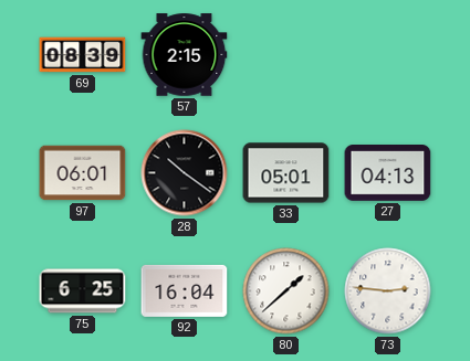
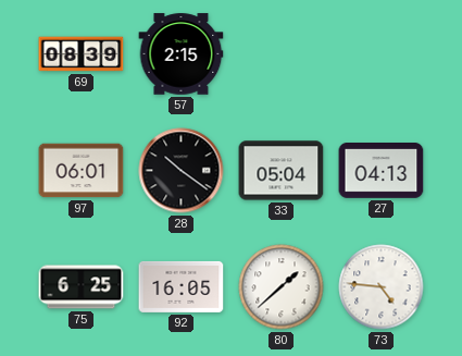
33: 05:01 -> 05:04 (282, 171)
92: 16:04 -> 16:05 (182, 286)
73: 2:46 -> 4:46 (382, 287)
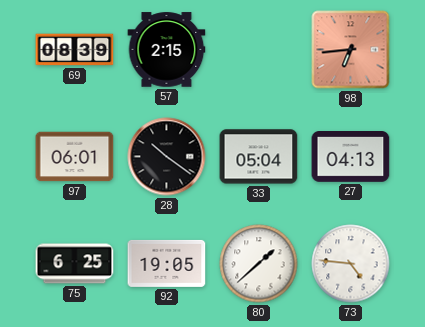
98: none -> 6:44 (351, 50)
92: 16:05 -> 19:05 (167, 263)
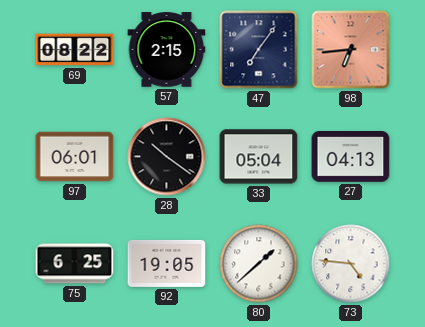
69: 08:39 -> 08:22 (75, 50)
47: none -> 7:06 (259, 50)
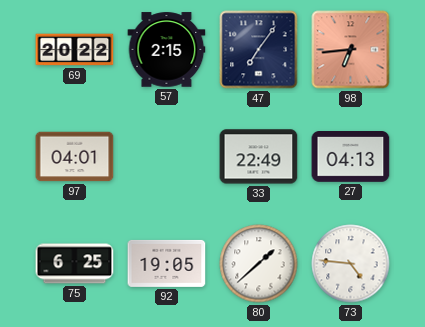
69: 08:22 -> 20:22 (75, 50)
97: 06:01 -> 04:01 (75, 157)
28: 10:21 -> none (167, 157)
33: 05:04 -> 22:49 (259, 157)
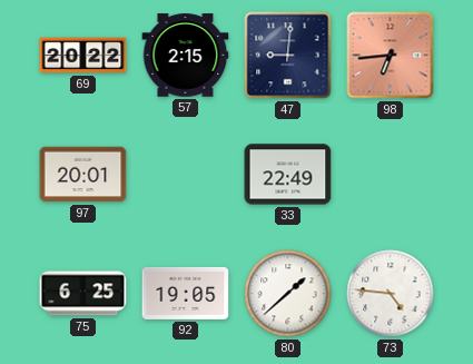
47: 7:06 -> 9:01 (288, 56)
97: 04:01 -> 20:01 (83, 175)
27: 04:13 -> none (351, 157)
